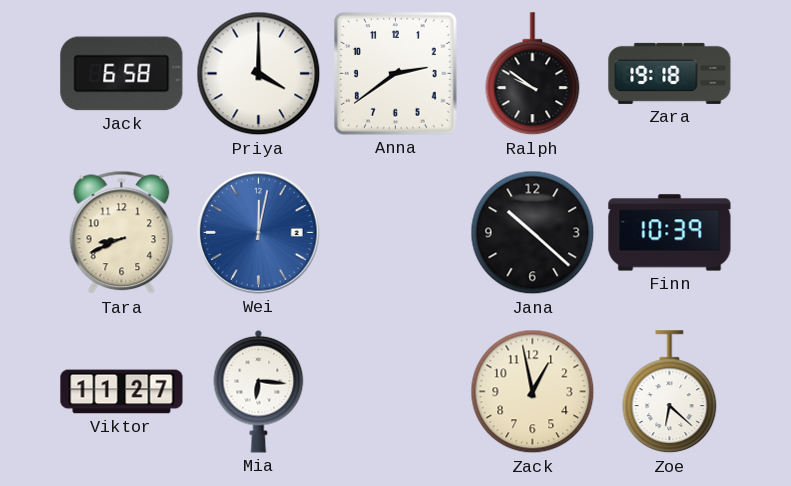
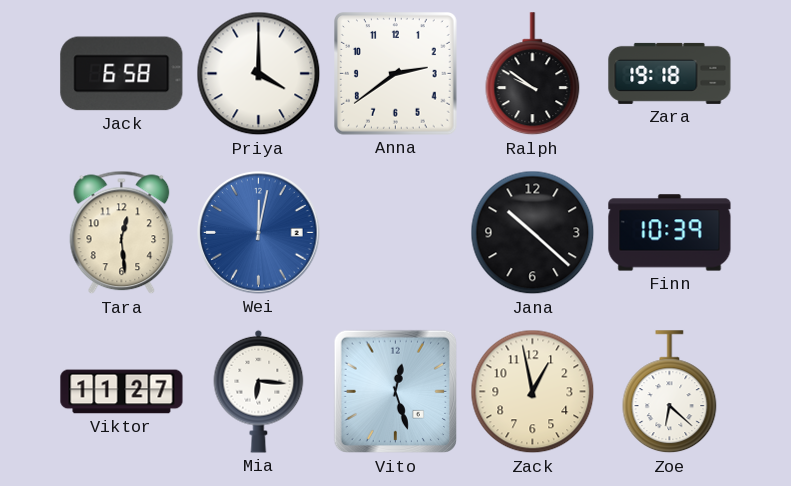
Tara: 8:41 -> 12:29 (122, 233)
Vito: none -> 12:27 (396, 392)
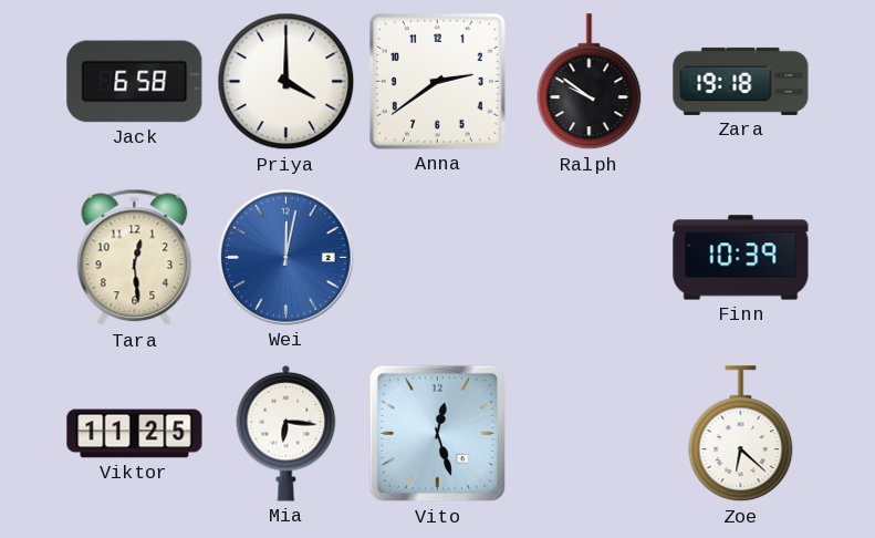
Jana: 10:22 -> none (533, 233)
Viktor: 11:27 -> 11:25 (135, 434)
Zack: 12:58 -> none (533, 392)
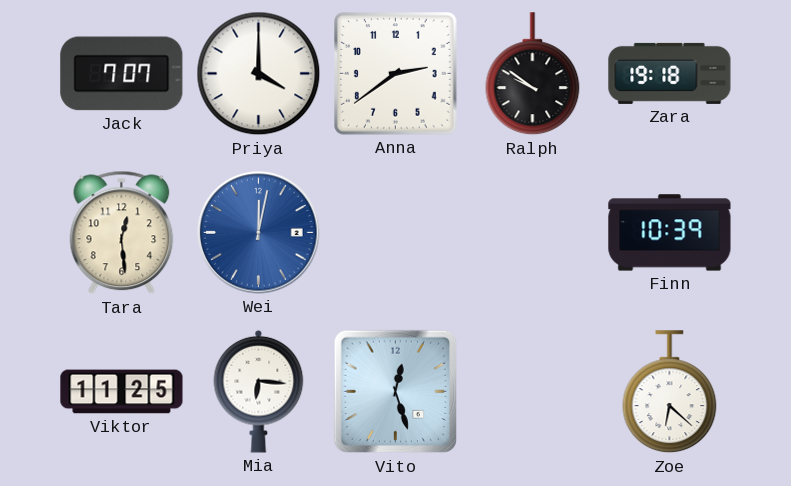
Jack: 6:58 -> 7:07 (122, 74)
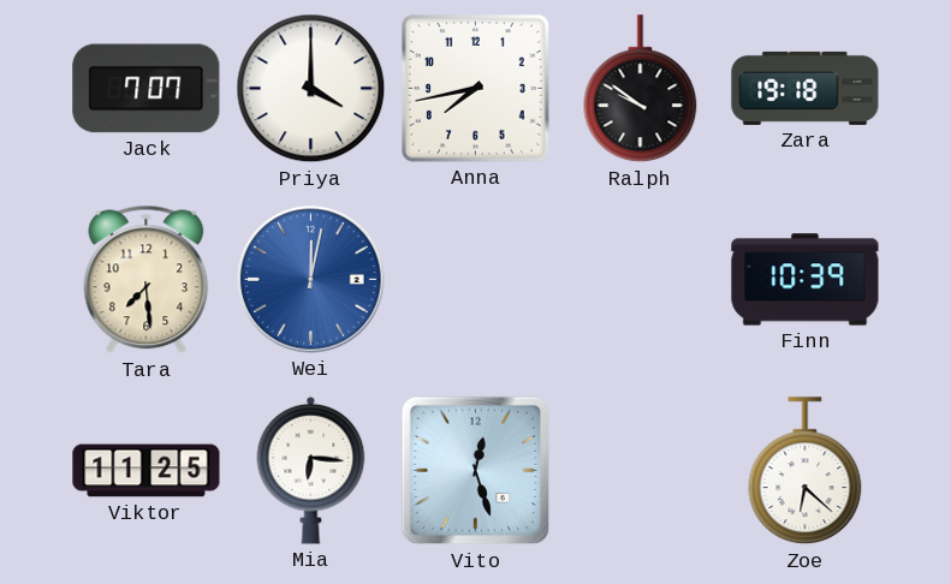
Anna: 2:39 -> 7:43 (476, 89)
Tara: 12:29 -> 7:29 (147, 280)
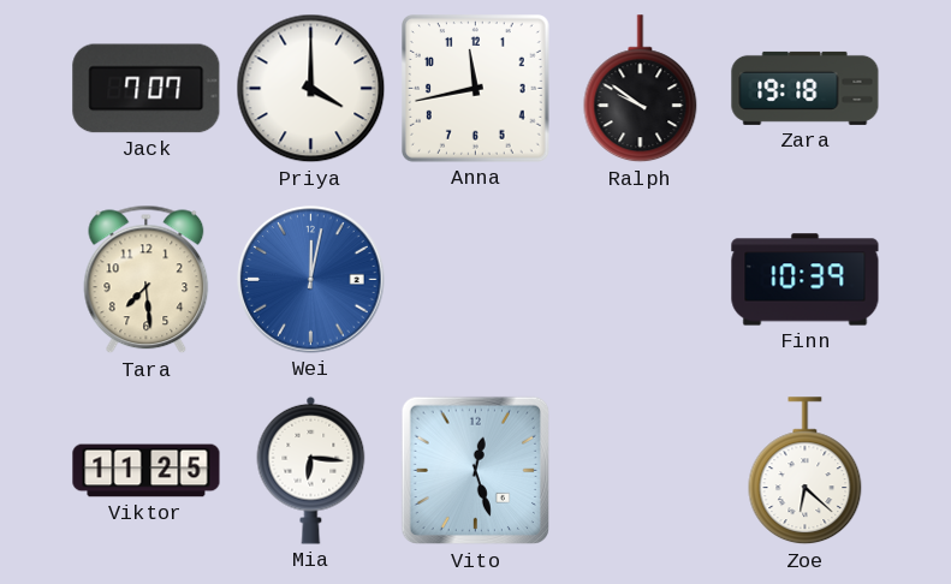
Anna: 7:43 -> 11:43 (476, 89)
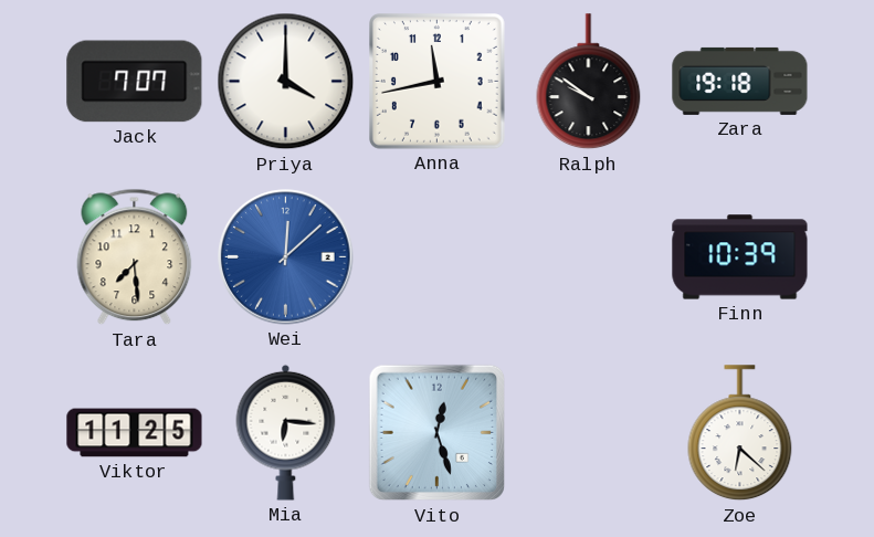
Wei: 12:02 -> 12:08 (286, 257)
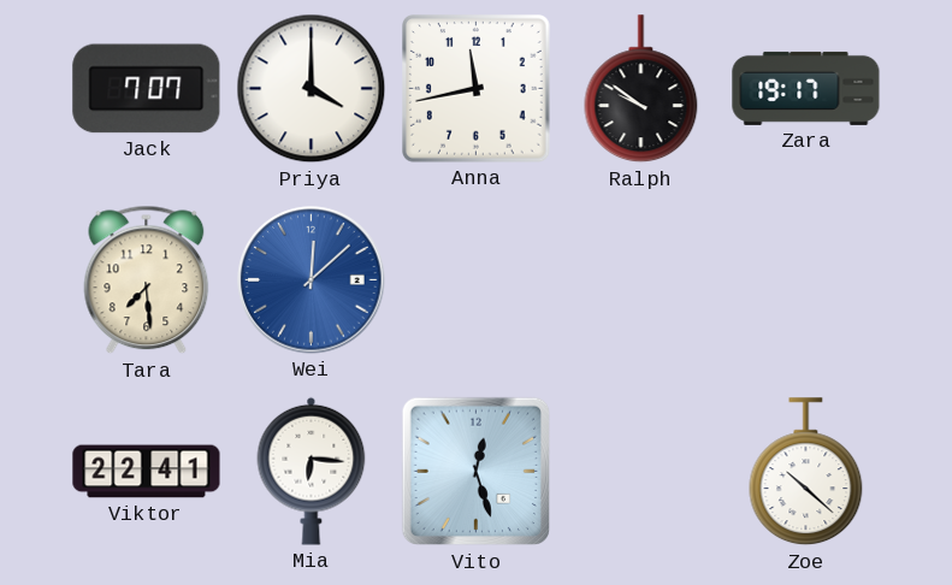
Zara: 19:18 -> 19:17 (806, 88)
Finn: 10:39 -> none (740, 257)
Viktor: 11:25 -> 22:41 (147, 472)
Zoe: 6:22 -> 10:22 (806, 472)
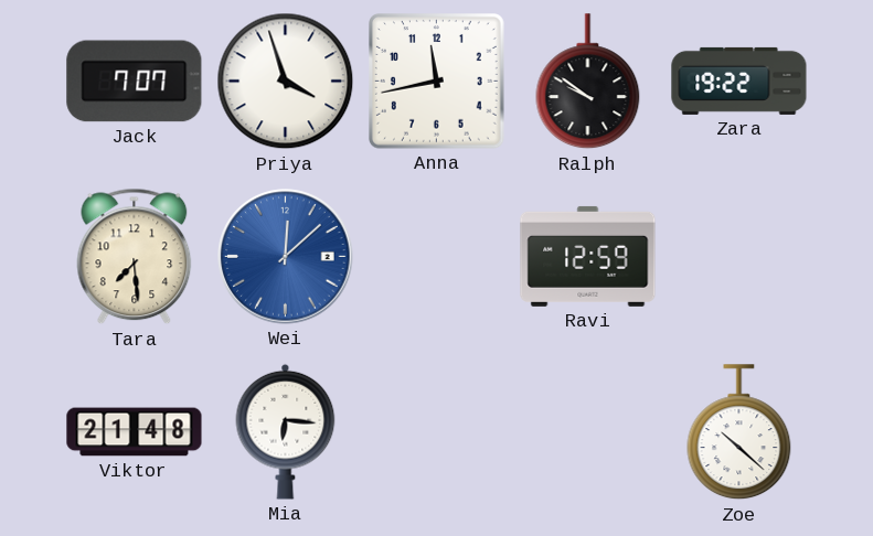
Priya: 4:00 -> 3:57 (286, 82)
Zara: 19:17 -> 19:22 (739, 81)
Ravi: none -> 12:59 (588, 256)
Viktor: 22:41 -> 21:48 (135, 432)
Vito: 12:27 -> none (477, 472)
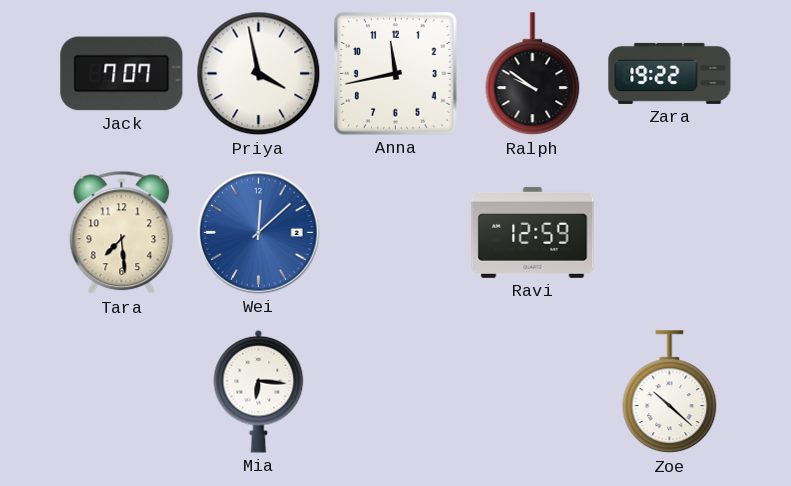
Priya: 3:57 -> 3:58 (259, 74)
Viktor: 21:48 -> none (135, 432)
